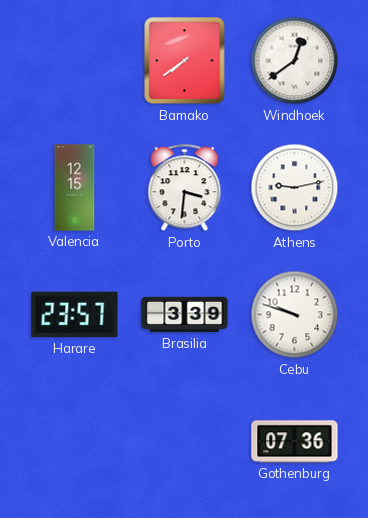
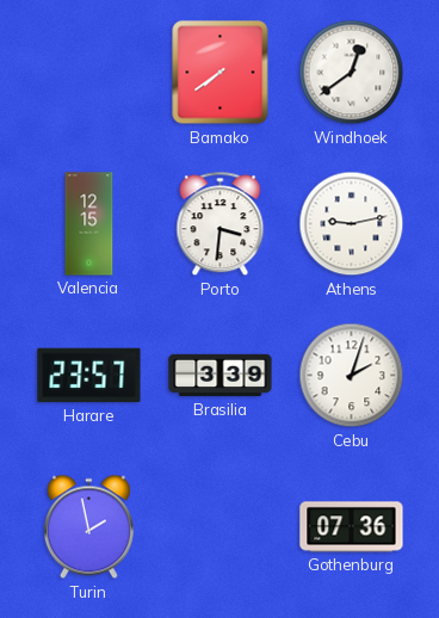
Cebu: 9:48 -> 2:03 (352, 376)
Turin: none -> 1:58 (88, 527)
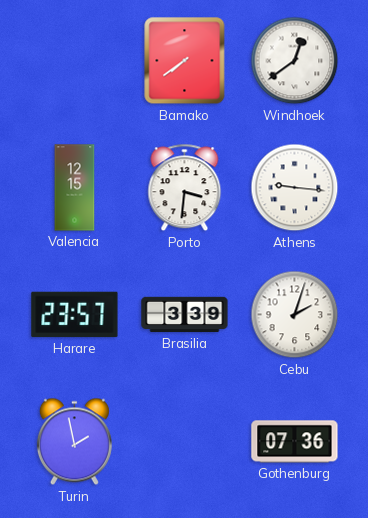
Athens: 9:13 -> 9:16 (295, 188)
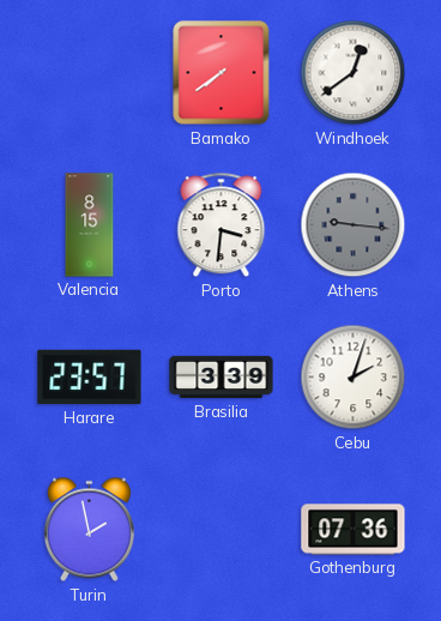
Valencia: 12:15 -> 8:15 (90, 225)
Athens dial: white -> grey (354, 225)
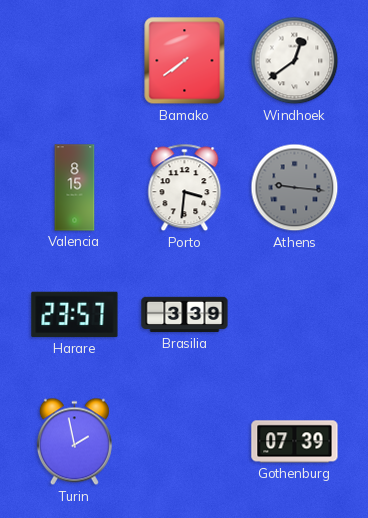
Cebu: 2:03 -> none (354, 378)
Gothenburg: 07:36 -> 07:39 (295, 442)
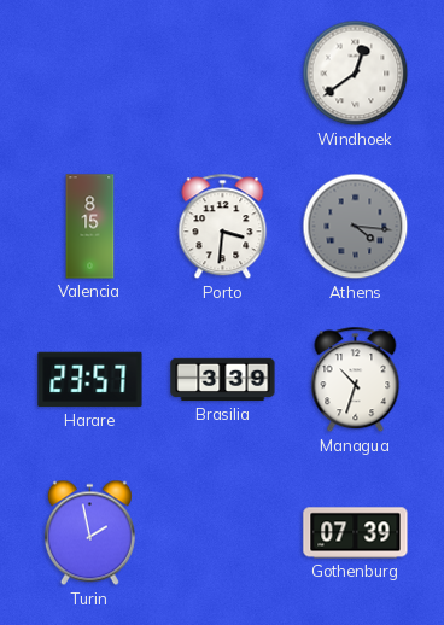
Bamako: 7:39 -> none (185, 61)
Athens: 9:16 -> 4:16 (356, 227)
Managua: none -> 10:33 (356, 380)
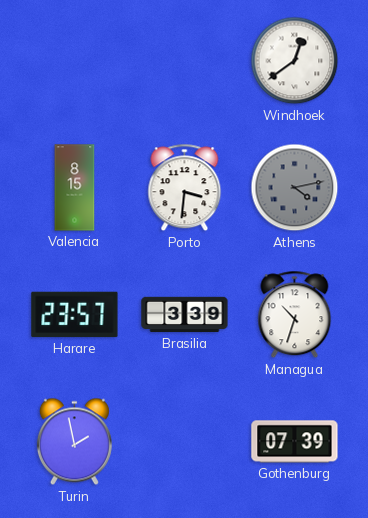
Athens: 4:16 -> 4:13 (295, 188)
